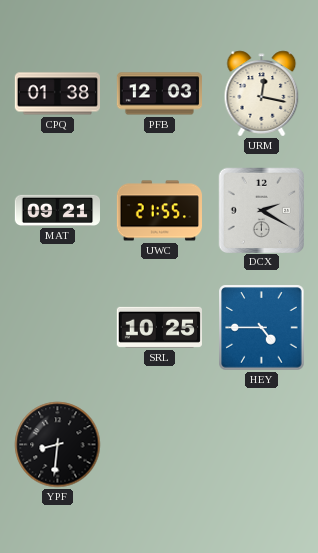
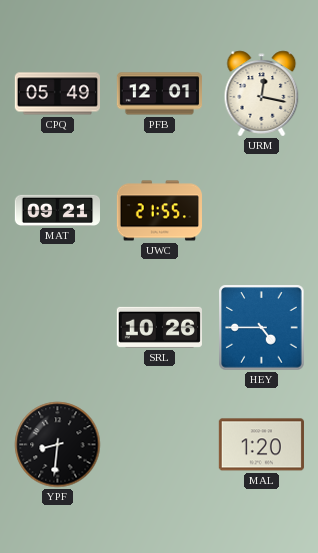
CPQ: 01:38 -> 05:49 (57, 94)
PFB: 12:03 -> 12:01 (159, 94)
DCX: 2:20 -> none (261, 210)
SRL: 10:25 -> 10:26 (159, 327)
MAL: none -> 1:20 (261, 445)
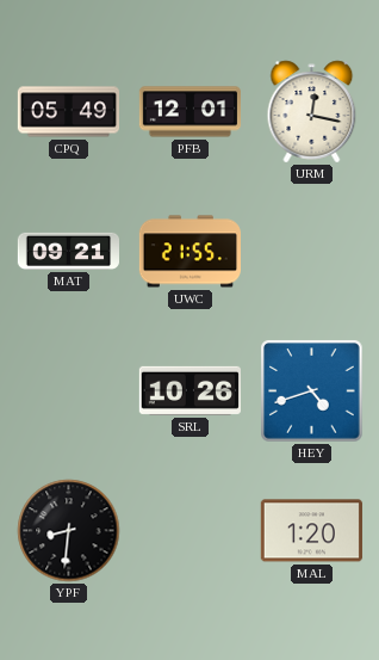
HEY: 4:45 -> 4:42 (312, 391)
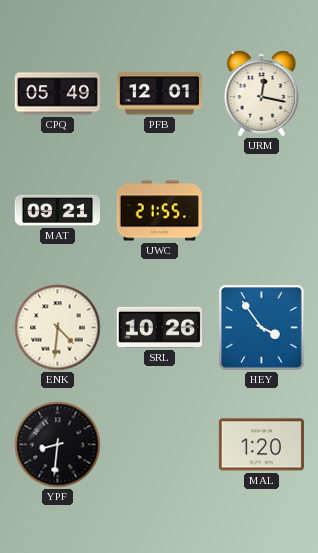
ENK: none -> 4:31 (58, 328)
HEY: 4:42 -> 3:54 (262, 328)
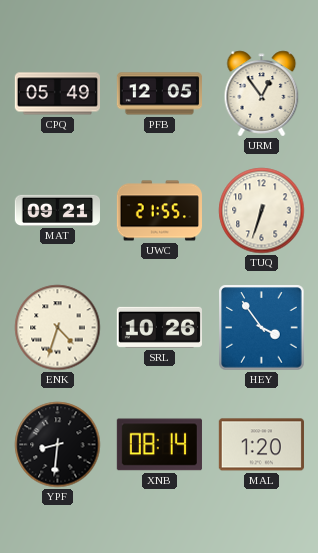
PFB: 12:01 -> 12:05 (159, 94)
URM: 12:17 -> 12:54 (262, 94)
TUQ: none -> 6:33 (262, 211)
ENK: 4:31 -> 4:33 (58, 328)
XNB: none -> 08:14 (159, 445)
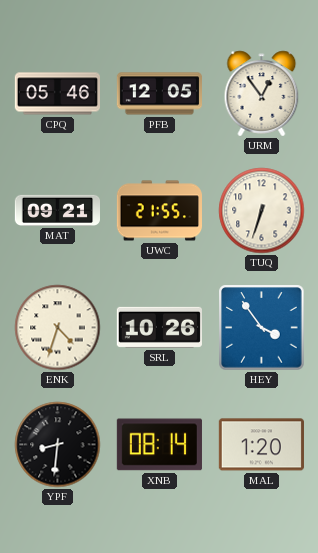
CPQ: 05:49 -> 05:46 (57, 94)
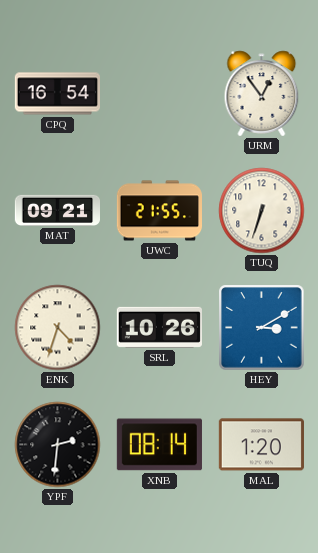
CPQ: 05:46 -> 16:54 (57, 94)
PFB: 12:05 -> none (159, 94)
HEY: 3:54 -> 3:10 (262, 328)
YPF: 8:31 -> 2:31 (58, 445)
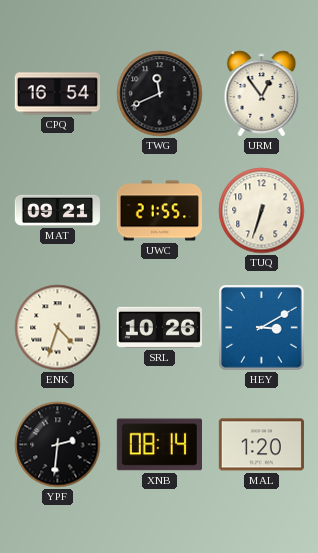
TWG: none -> 11:41 (160, 94)
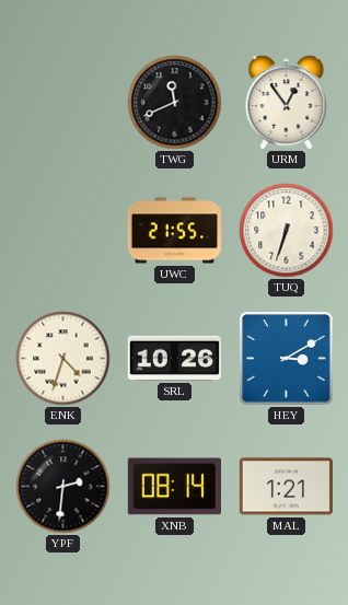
CPQ: 16:54 -> none (57, 94)
MAT: 09:21 -> none (57, 210)
MAL: 1:20 -> 1:21 (286, 487)
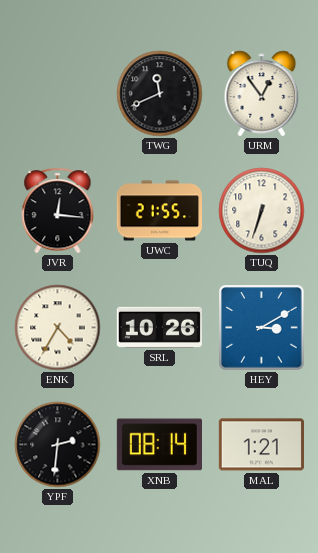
JVR: none -> 12:16 (58, 211)
ENK: 4:33 -> 4:35 (58, 328)
